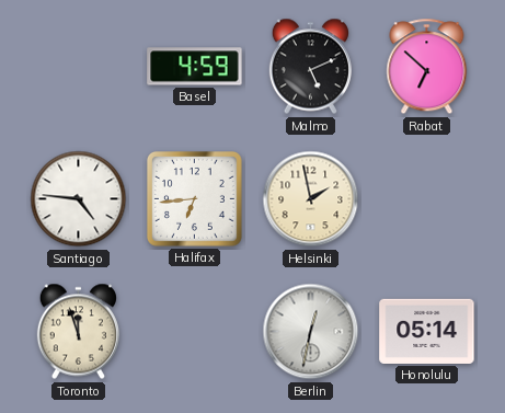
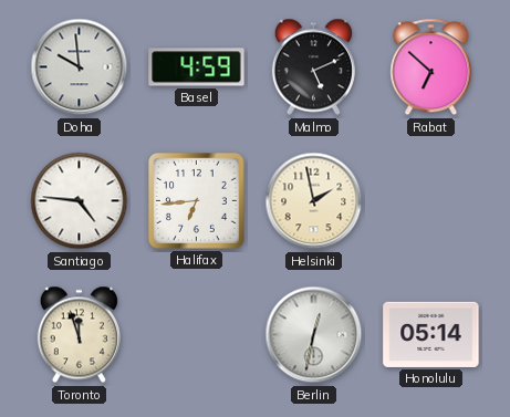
Doha: none -> 9:59 (80, 67)
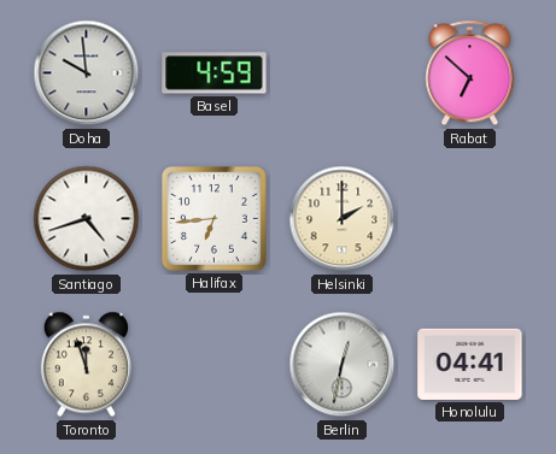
Malmo: 5:11 -> none (313, 67)
Santiago: 4:46 -> 4:42 (87, 219)
Helsinki: 1:58 -> 2:00 (343, 219)
Honolulu: 05:14 -> 04:41 (470, 364)
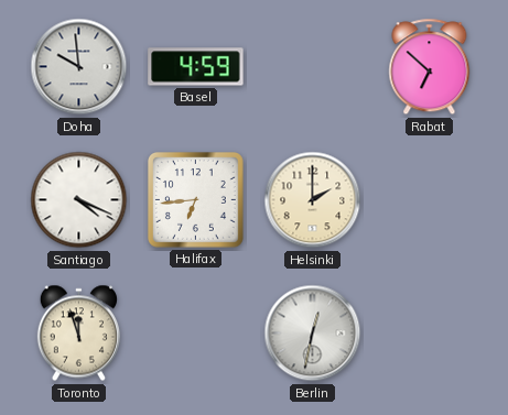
Santiago: 4:42 -> 4:19 (79, 200)
Honolulu: 04:41 -> none (470, 364)
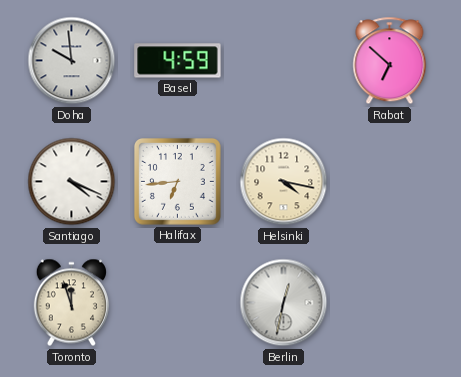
Helsinki: 2:00 -> 4:17 (284, 182)
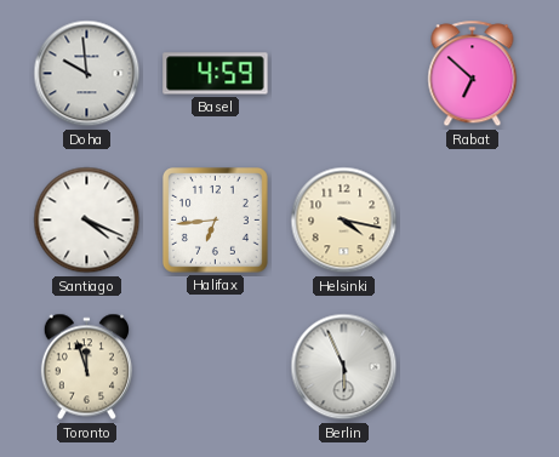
Berlin: 12:32 -> 5:56 (344, 367)
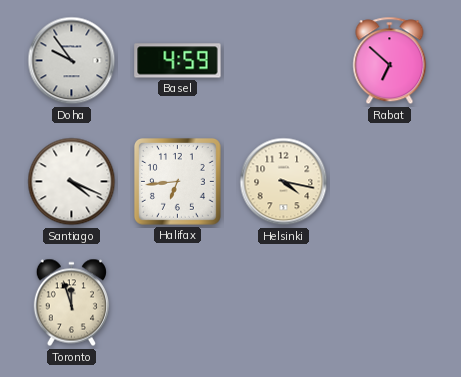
Doha: 9:59 -> 9:54 (72, 61)
Berlin: 5:56 -> none (344, 367)
